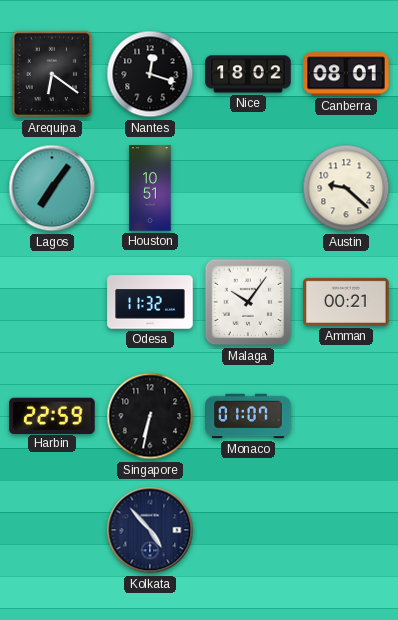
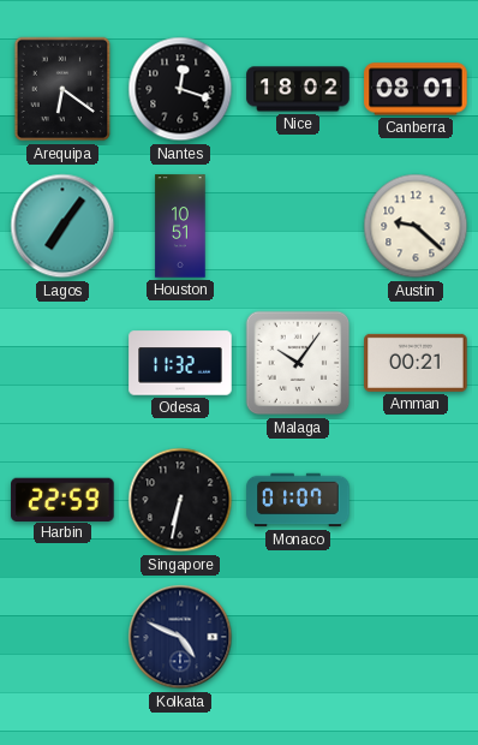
Kolkata: 4:53 -> 4:49 (180, 637)
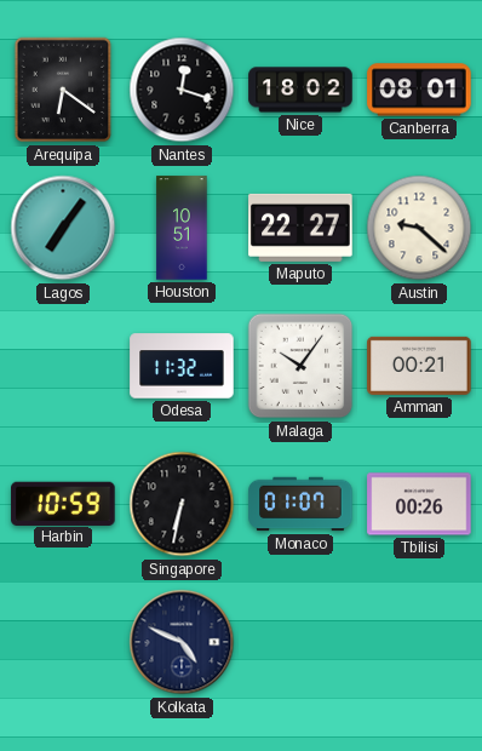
Maputo: none -> 22:27 (300, 228)
Harbin: 22:59 -> 10:59 (63, 503)
Tbilisi: none -> 00:26 (419, 504)
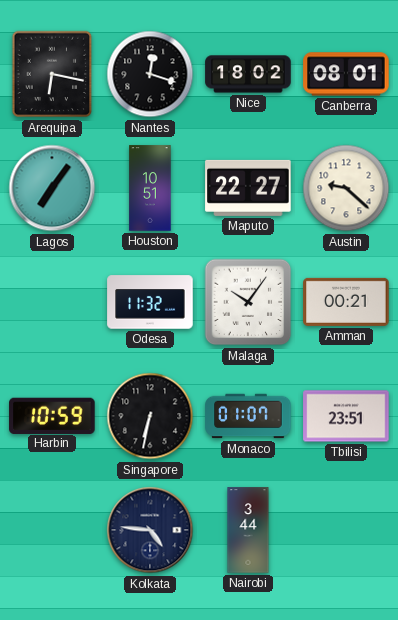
Arequipa: 6:21 -> 6:17 (52, 74)
Tbilisi: 00:26 -> 23:51 (346, 416)
Kolkata: 4:49 -> 4:46 (150, 530)
Nairobi: none -> 3:44 (248, 530)
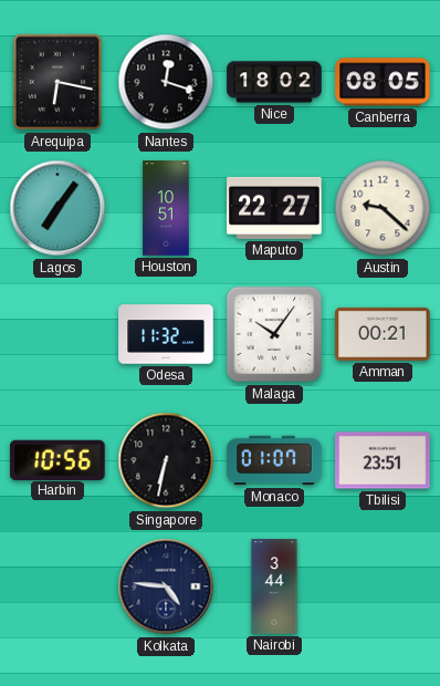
Canberra: 08:01 -> 08:05 (383, 82)
Harbin: 10:59 -> 10:56 (57, 459)
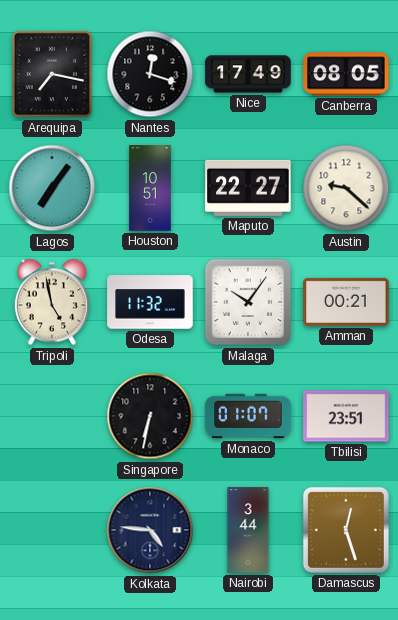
Arequipa: 6:17 -> 7:17 (52, 74)
Nice: 18:02 -> 17:49 (248, 74)
Tripoli: none -> 4:58 (52, 302)
Harbin: 10:56 -> none (57, 459)
Damascus: none -> 12:27 (346, 530)
